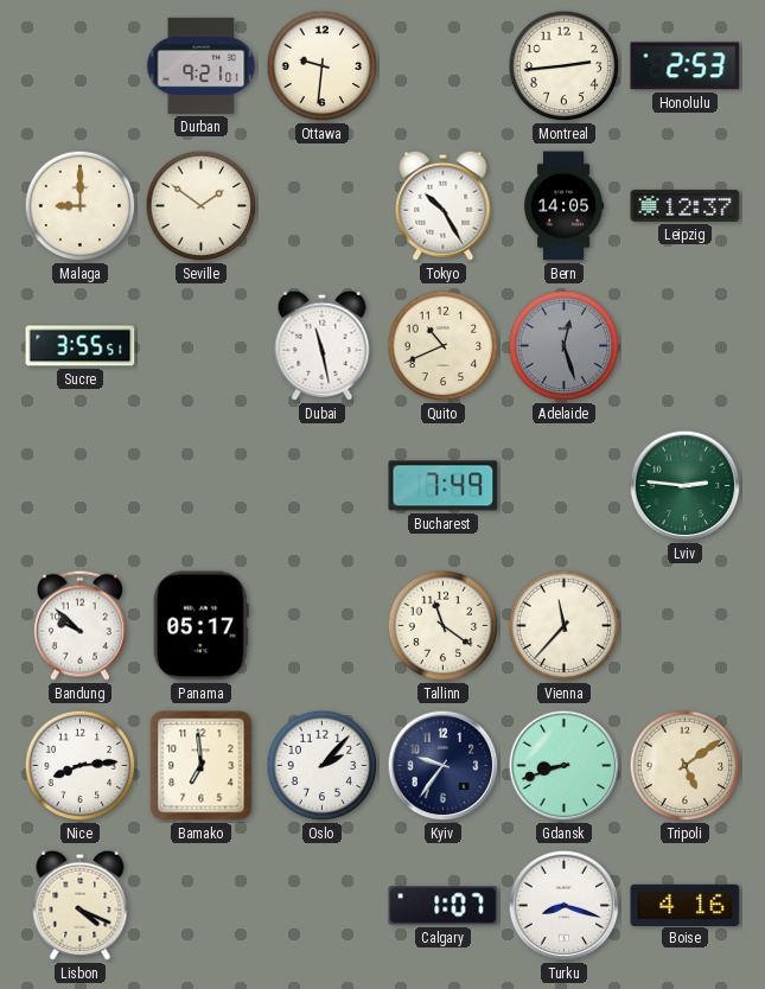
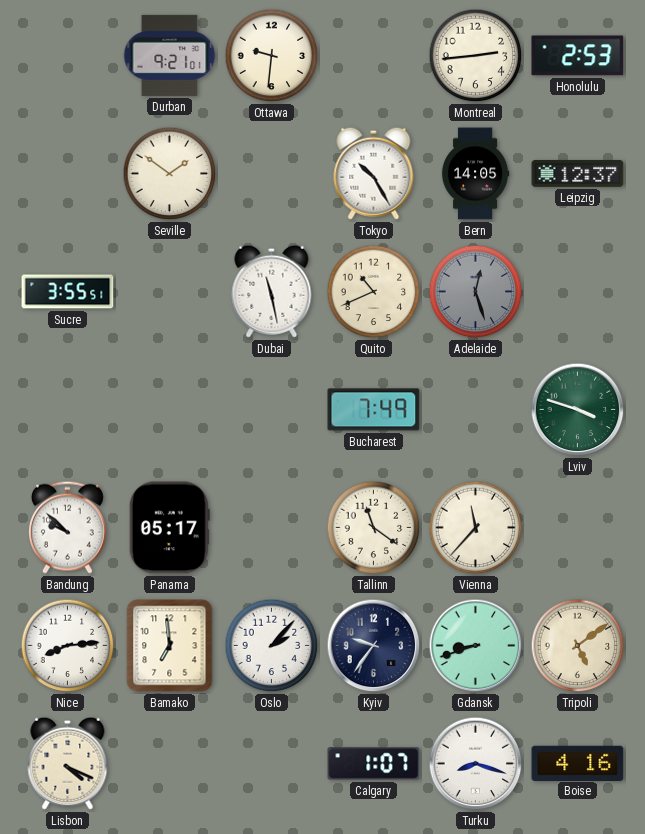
Malaga: 9:00 -> none (81, 206)
Lviv: 2:46 -> 3:48 (578, 410)
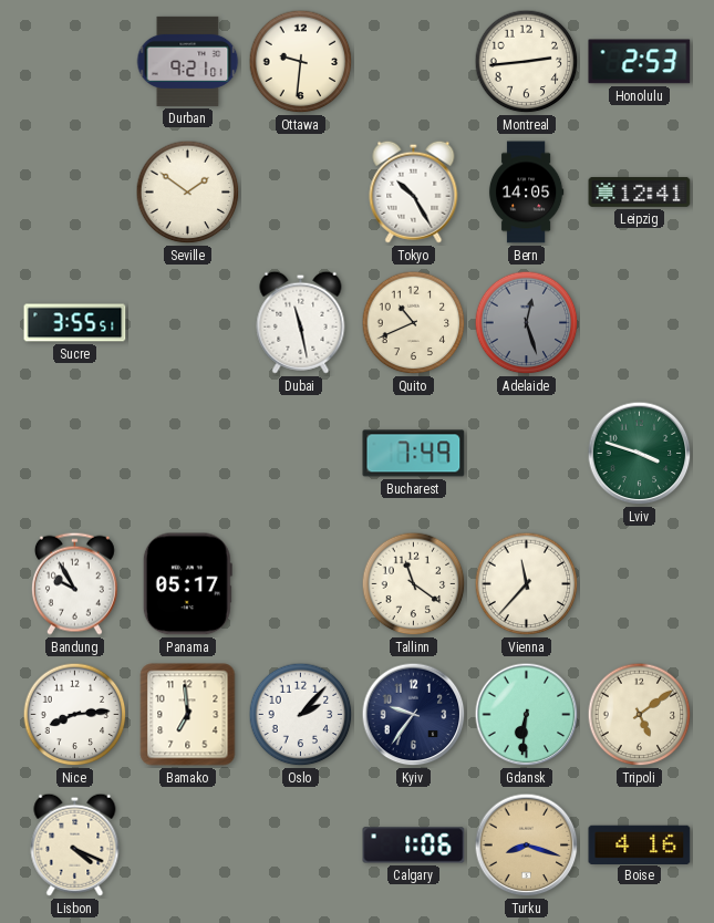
Leipzig: 12:37 -> 12:41 (640, 191)
Bandung: 9:52 -> 9:55 (74, 583)
Gdansk: 8:42 -> 6:31 (527, 715)
Calgary: 1:07 -> 1:06 (414, 846)
Turku dial: white -> champagne (527, 846)
